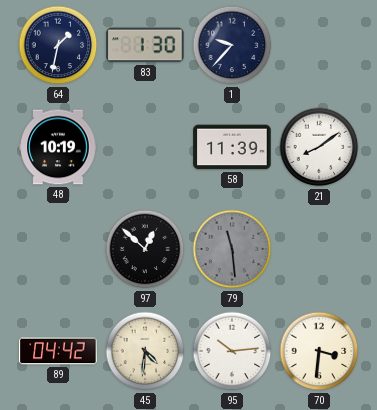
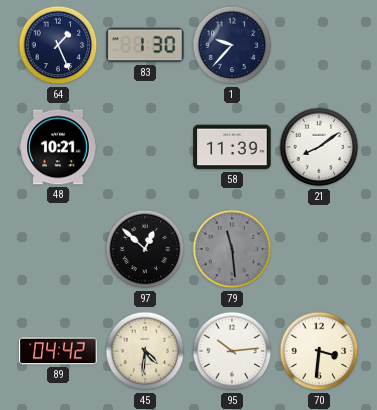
64: 1:32 -> 1:26 (58, 45)
48: 10:19 -> 10:21 (58, 147)
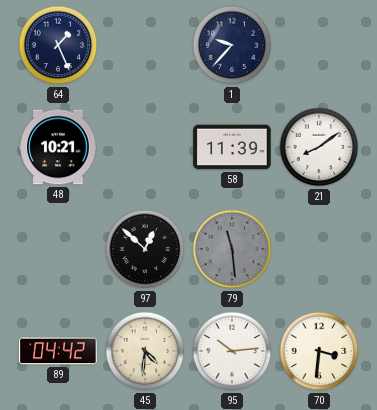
83: 1:30 -> none (145, 45)
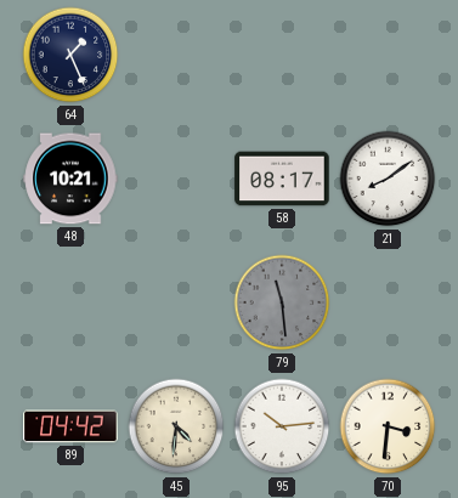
1: 9:37 -> none (232, 45)
58: 11:39 -> 08:17 (282, 179)
97: 12:52 -> none (145, 249)
